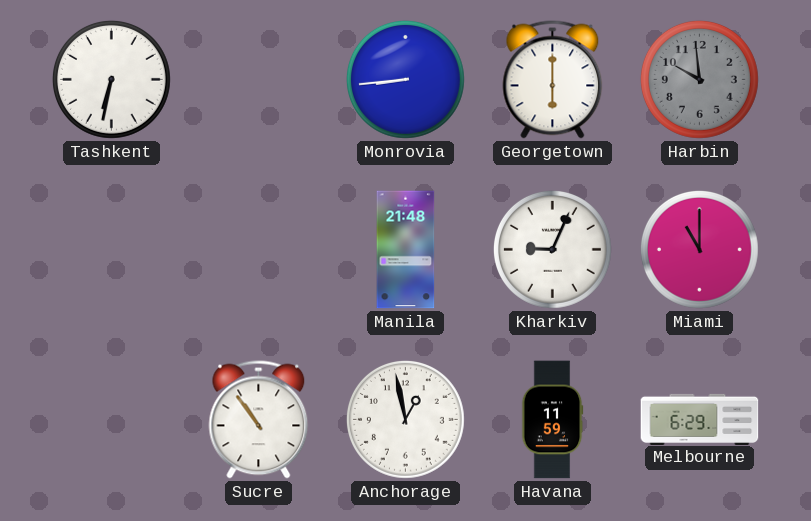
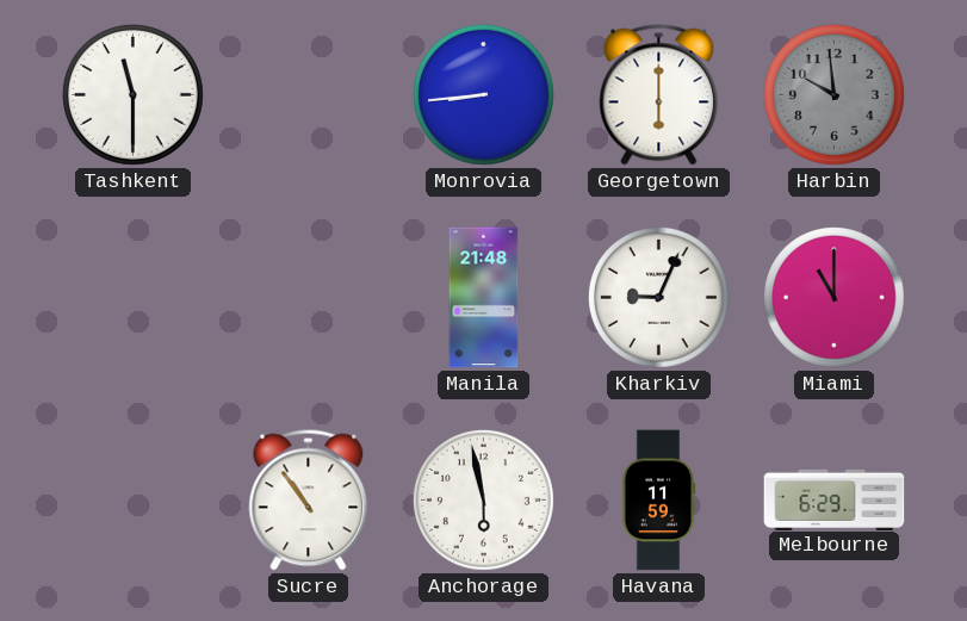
Tashkent: 6:32 -> 11:30 (132, 94)
Anchorage: 12:58 -> 5:58 (483, 499)
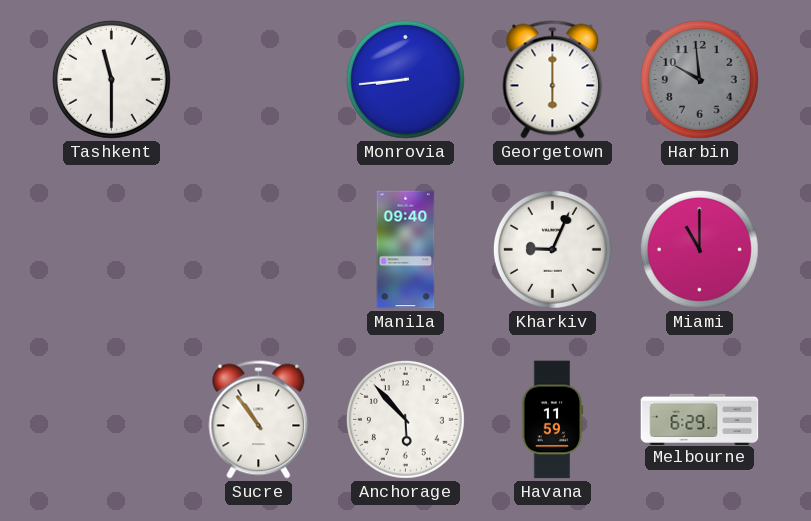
Manila: 21:48 -> 09:40 (406, 250)
Anchorage: 5:58 -> 5:53 (405, 419)
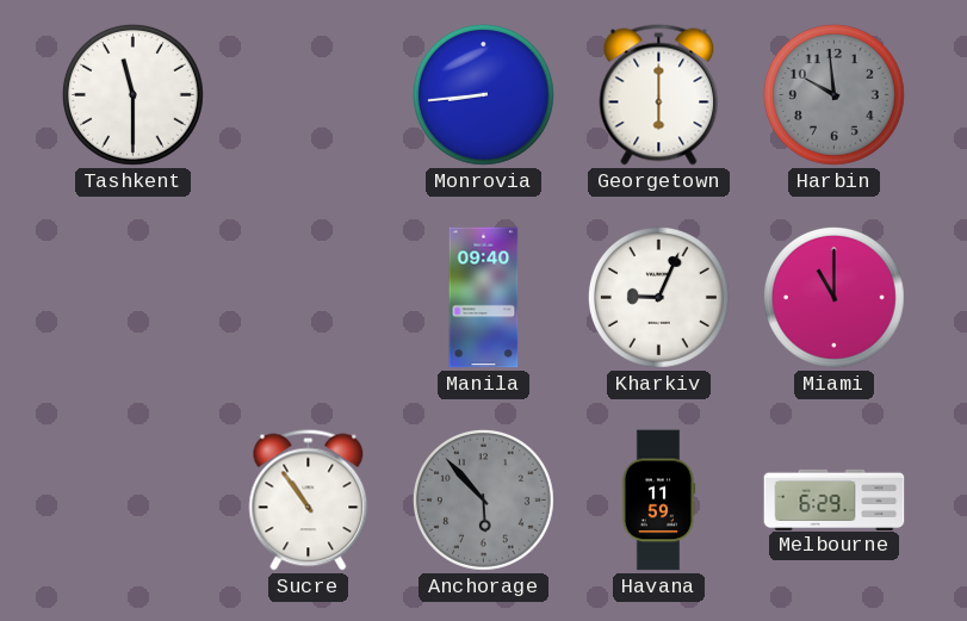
Anchorage dial: white -> grey (483, 499)
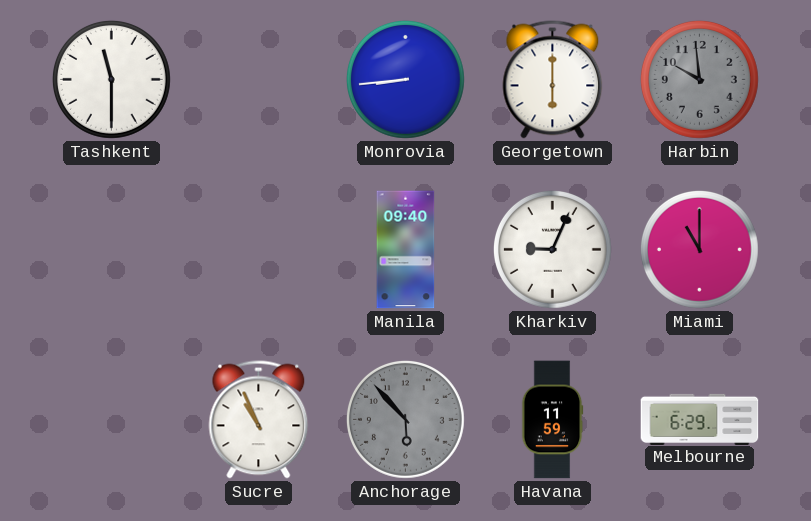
Sucre: 10:54 -> 10:56 (259, 420)
